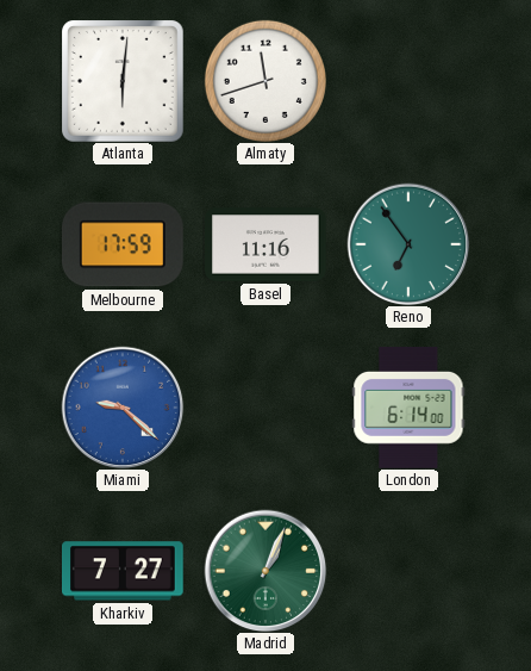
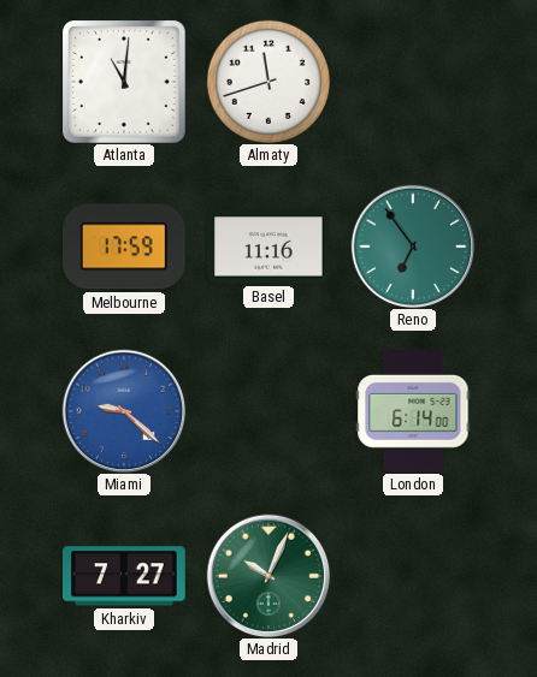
Atlanta: 6:01 -> 11:01 (125, 83)
Madrid: 1:04 -> 10:04 (268, 576)
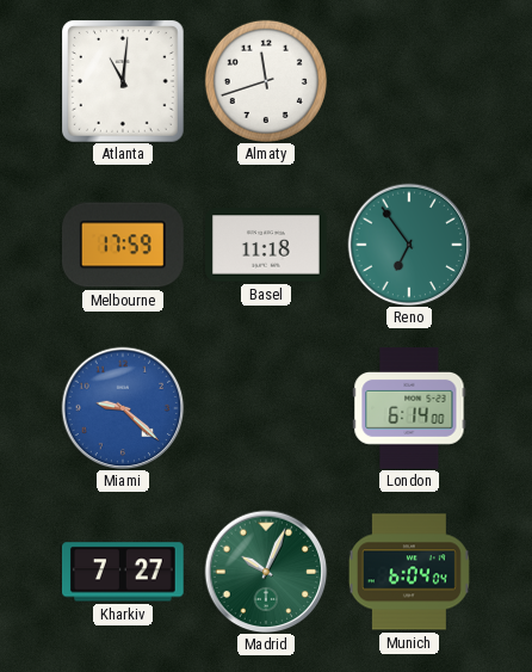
Basel: 11:16 -> 11:18 (267, 245)
Munich: none -> 6:04 (409, 572)
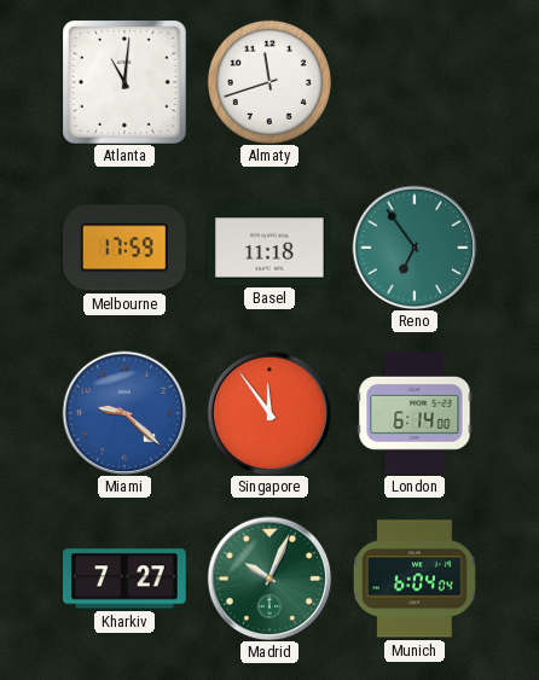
Singapore: none -> 11:54 (269, 413)
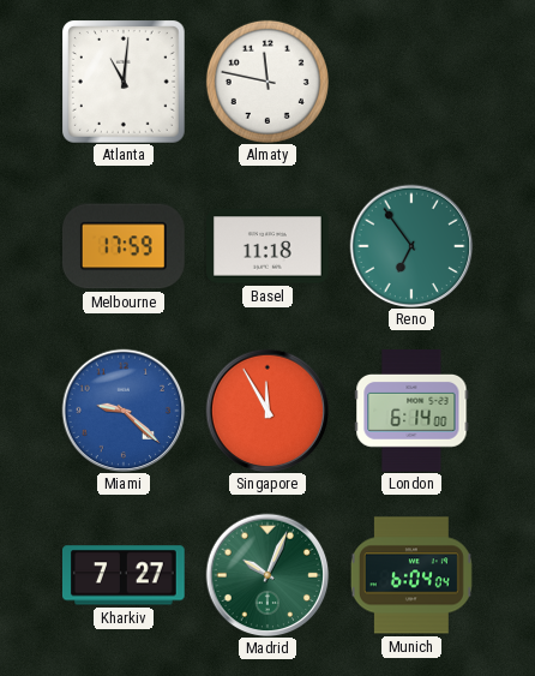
Almaty: 11:42 -> 11:47 (267, 82)
Singapore: 11:54 -> 11:55 (267, 411)
